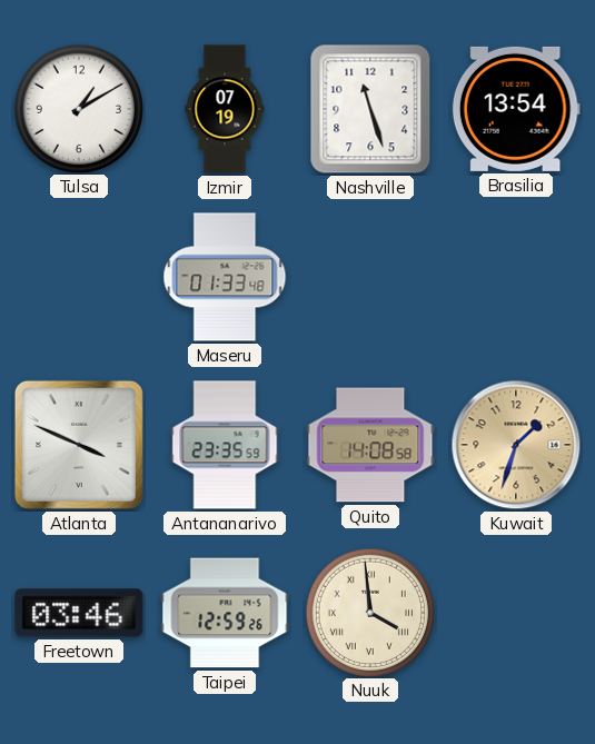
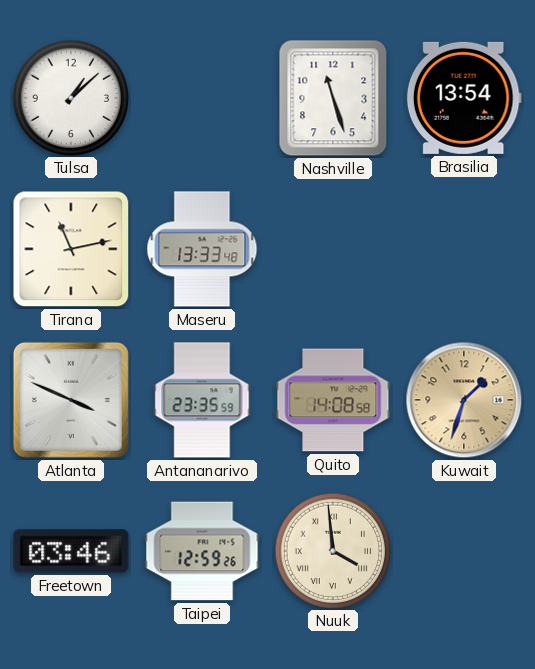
Tulsa: 1:10 -> 1:08 (70, 97)
Izmir: 07:19 -> none (225, 109)
Tirana: none -> 11:13 (71, 249)
Maseru: 01:33 -> 13:33 (202, 249)
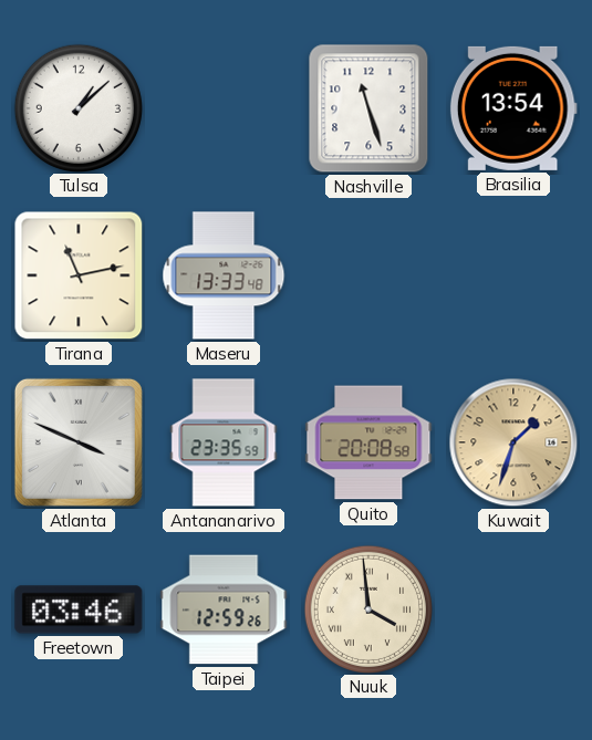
Quito: 14:08 -> 20:08 (368, 442)
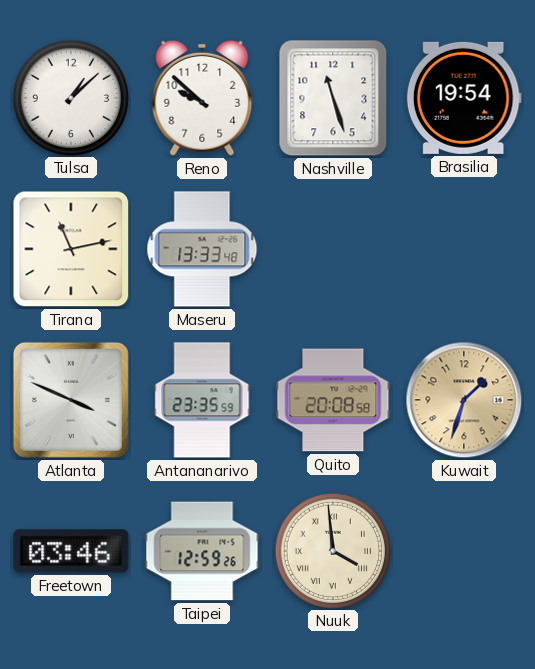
Reno: none -> 9:52 (202, 98)
Brasilia: 13:54 -> 19:54 (464, 98)
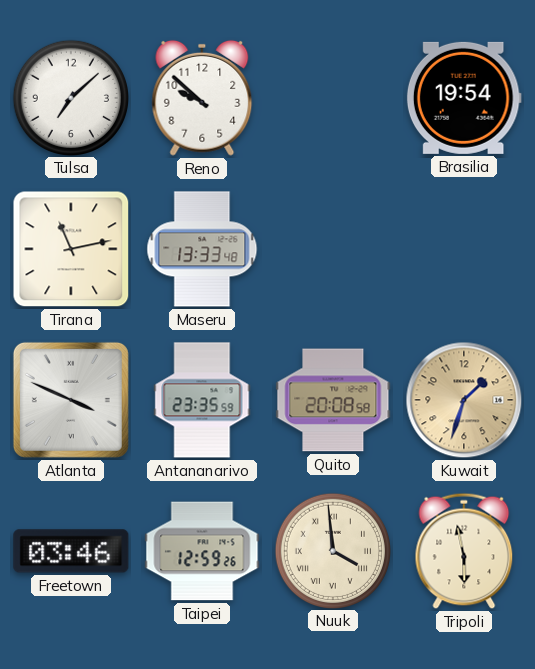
Tulsa: 1:08 -> 7:08 (70, 97)
Nashville: 11:27 -> none (333, 98)
Tripoli: none -> 5:58 (464, 551)
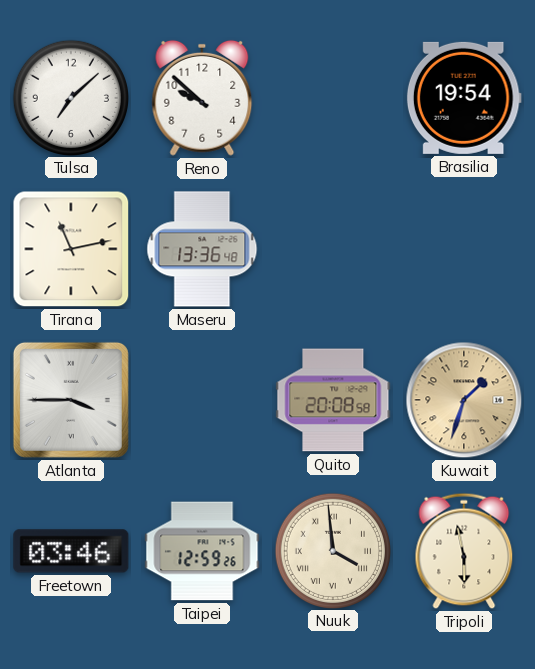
Maseru: 13:33 -> 13:36 (202, 249)
Atlanta: 3:49 -> 3:45 (71, 400)
Antananarivo: 23:35 -> none (202, 400)
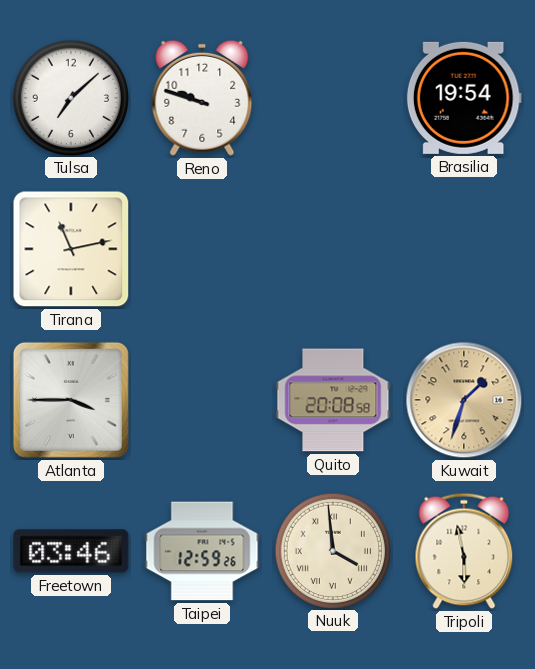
Reno: 9:52 -> 9:48 (202, 98)
Maseru: 13:36 -> none (202, 249)
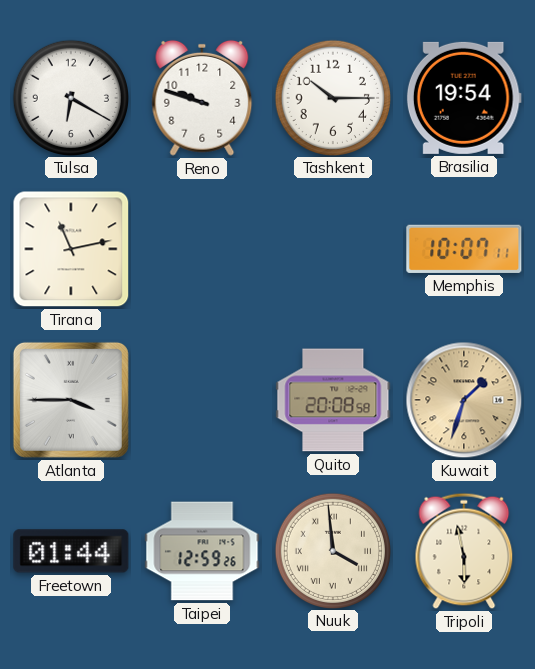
Tulsa: 7:08 -> 6:20 (70, 97)
Tashkent: none -> 10:15 (332, 97)
Memphis: none -> 10:07 (464, 249)
Freetown: 03:46 -> 01:44 (71, 551)
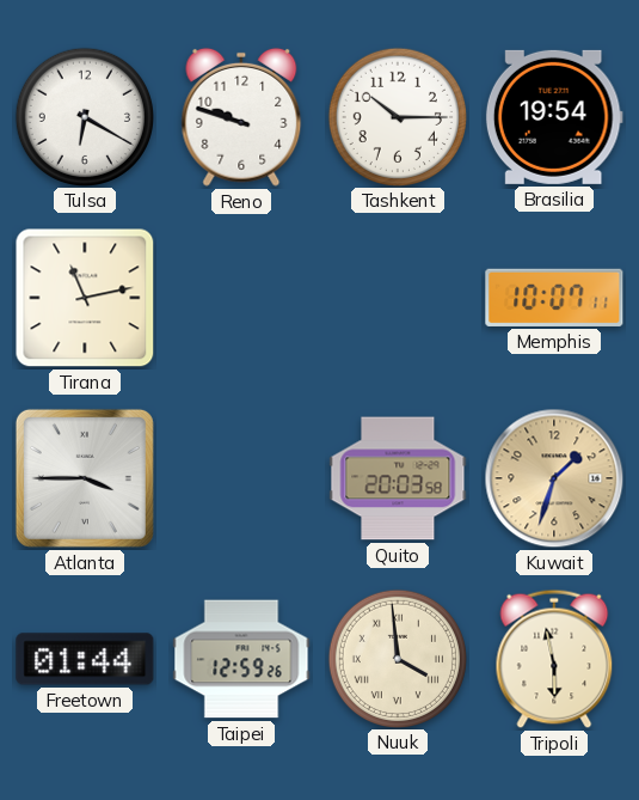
Quito: 20:08 -> 20:03 (398, 478)
